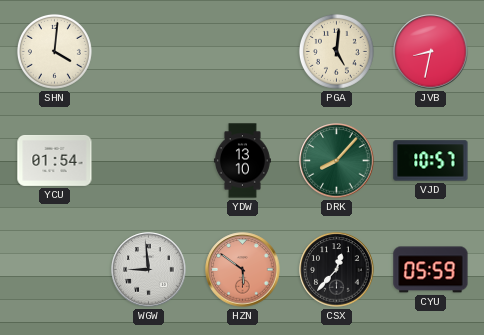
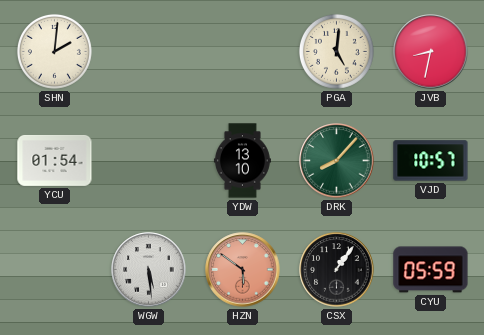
SHN: 4:01 -> 2:01 (54, 51)
WGW: 8:59 -> 5:29 (149, 270)
CSX: 12:37 -> 1:06 (337, 270)
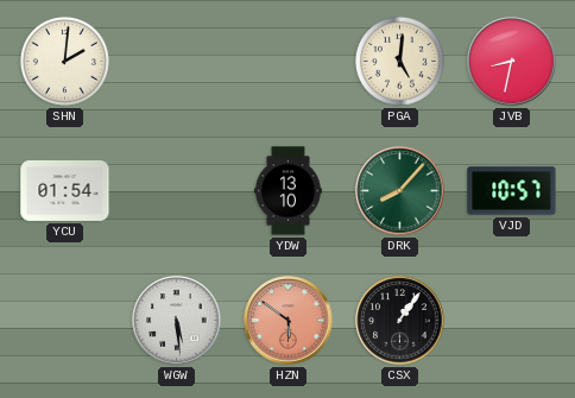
CYU: 05:59 -> none (431, 270)
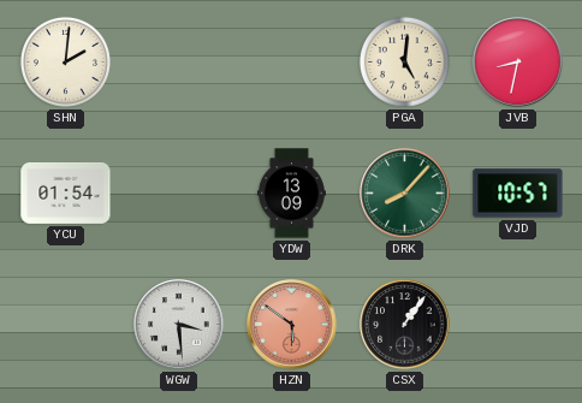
YDW: 13:10 -> 13:09 (291, 194)
WGW: 5:29 -> 3:29 (179, 325)
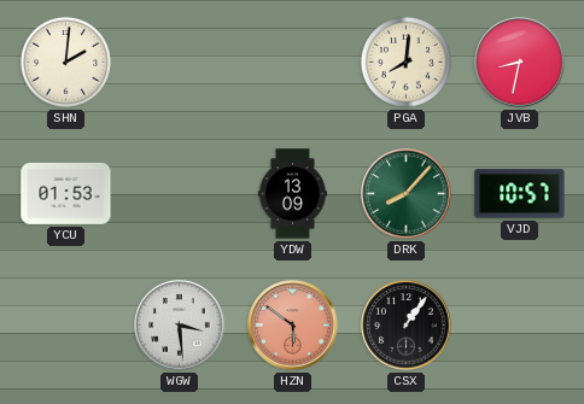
PGA: 5:01 -> 8:01 (405, 62)
YCU: 01:54 -> 01:53 (66, 193)
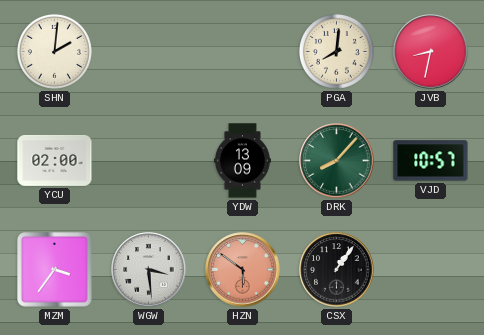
YCU: 01:53 -> 02:00 (55, 160)
MZM: none -> 3:36 (55, 270)
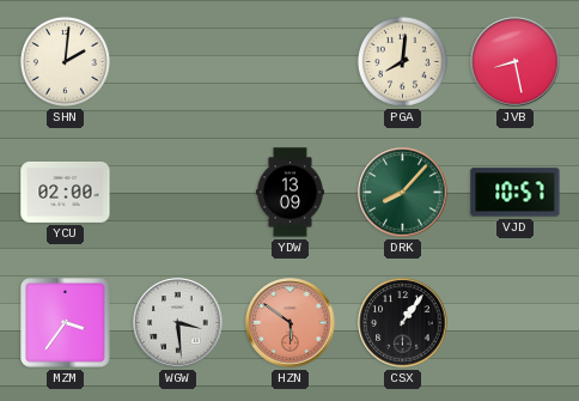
JVB: 8:32 -> 8:28 (516, 62)
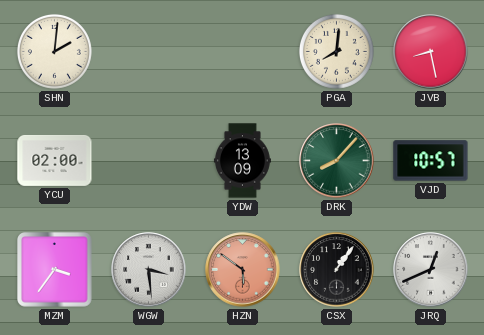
JRQ: none -> 12:41 (431, 270)
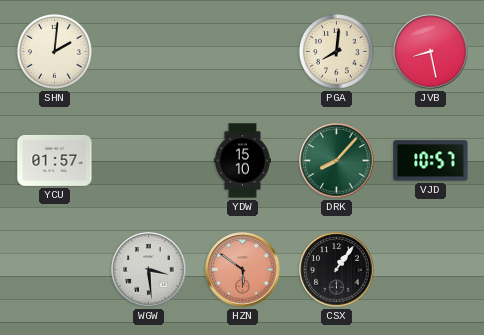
YCU: 02:00 -> 01:57 (55, 160)
YDW: 13:09 -> 15:10 (242, 161)
MZM: 3:36 -> none (55, 270)
JRQ: 12:41 -> none (431, 270)
